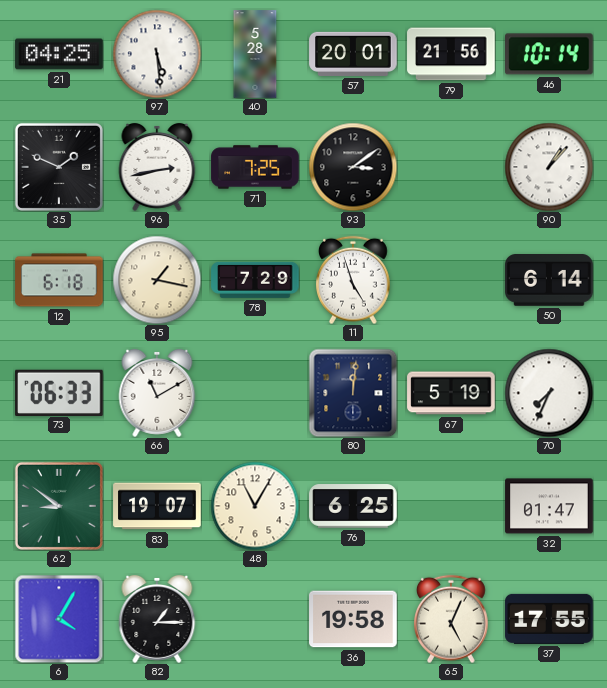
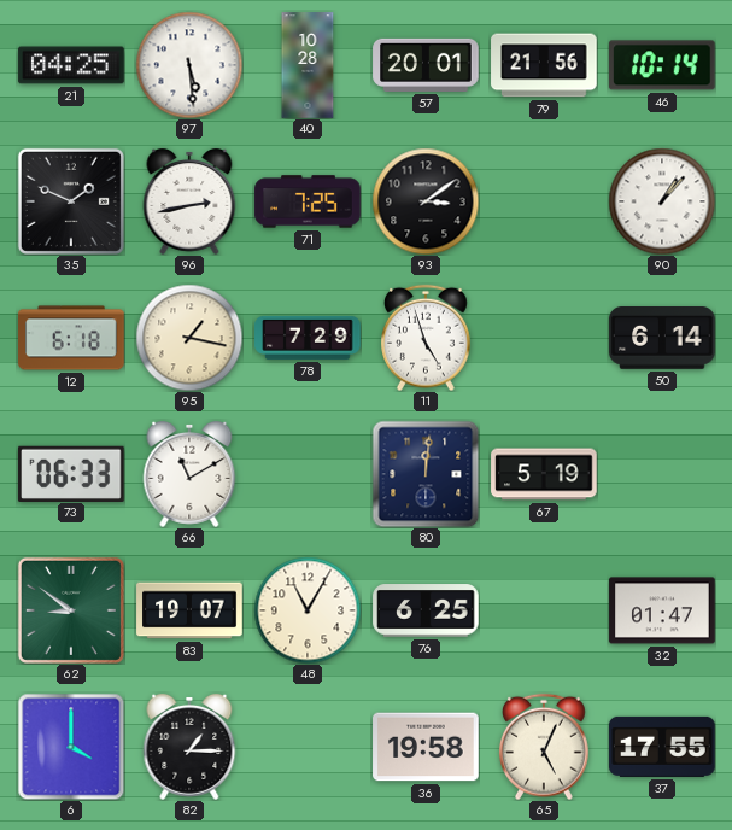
40: 5:28 -> 10:28 (308, 65)
70: 7:34 -> none (549, 393)
6: 4:05 -> 4:00 (71, 747)
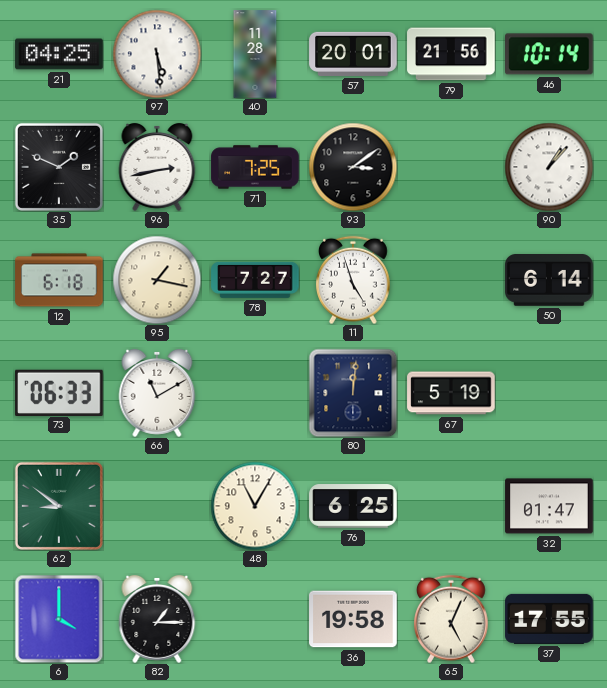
40: 10:28 -> 11:28 (255, 54)
78: 7:29 -> 7:27 (255, 280)
83: 19:07 -> none (189, 610)
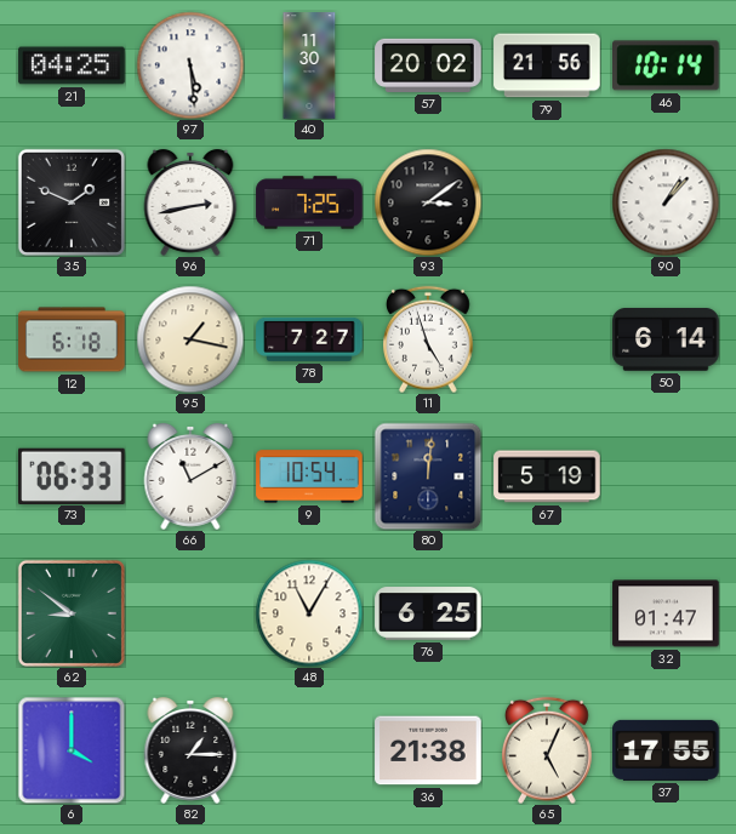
40: 11:28 -> 11:30 (309, 65)
57: 20:01 -> 20:02 (428, 65)
9: none -> 10:54 (309, 476)
36: 19:58 -> 21:38 (428, 750)
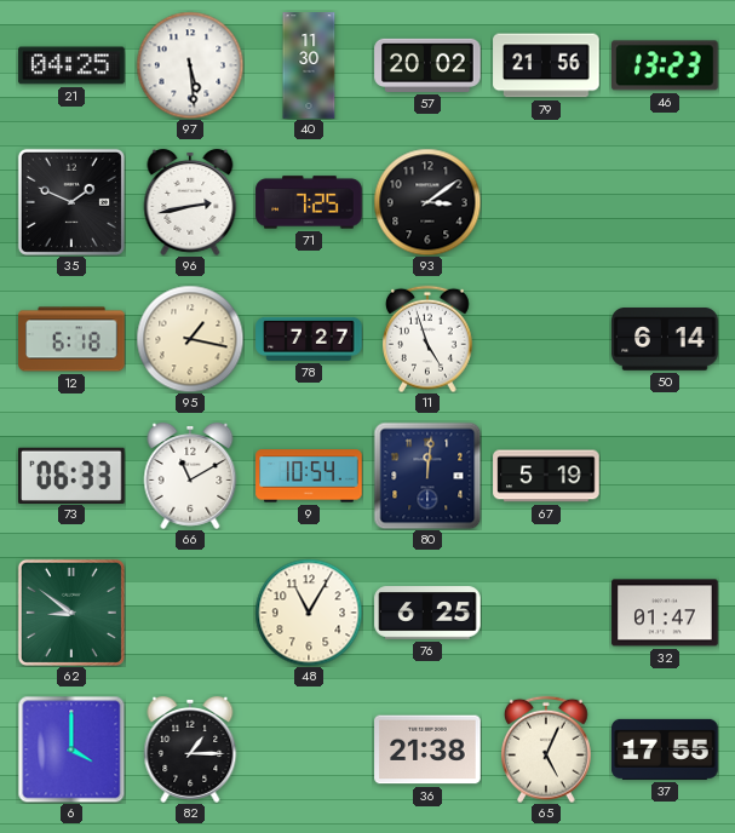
46: 10:14 -> 13:23 (666, 65)
90: 1:07 -> none (666, 202)
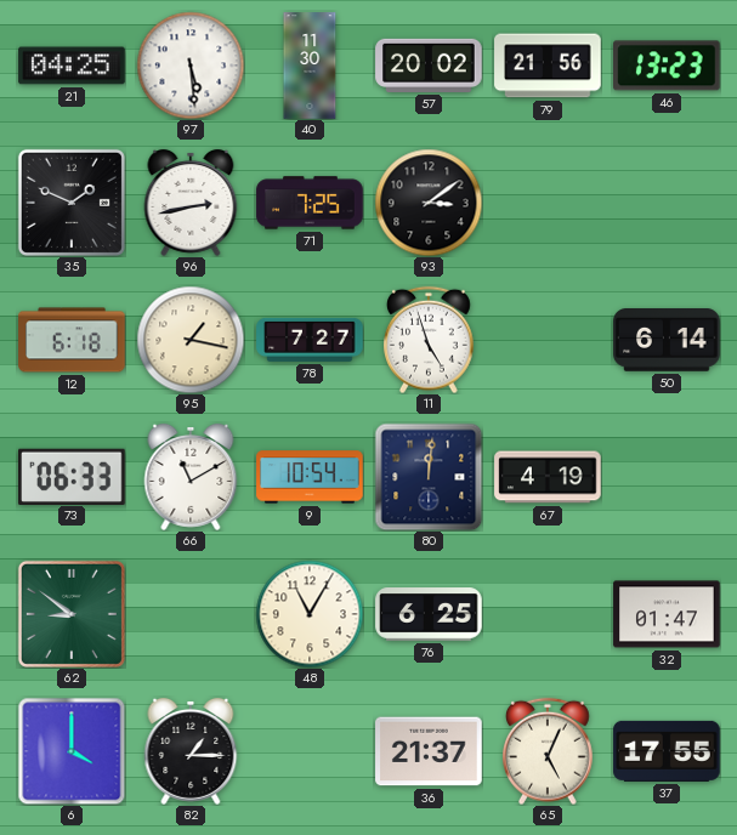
67: 5:19 -> 4:19 (548, 477)
36: 21:38 -> 21:37 (429, 751)
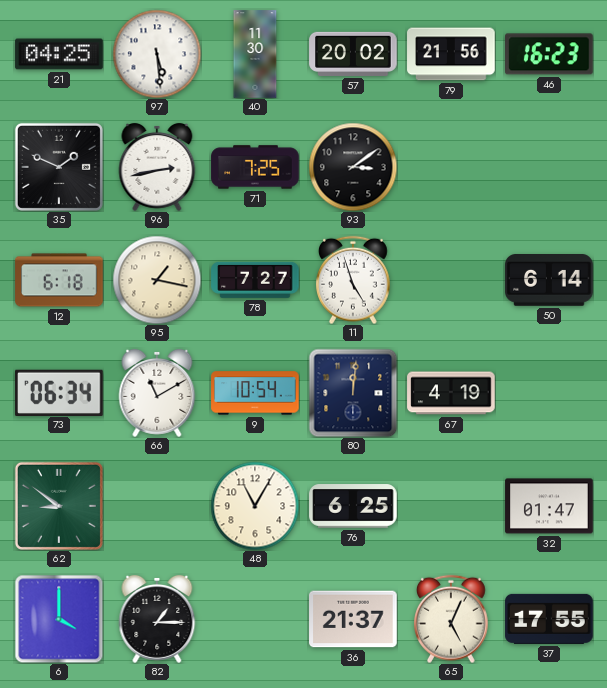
46: 13:23 -> 16:23 (550, 54)
73: 06:33 -> 06:34 (59, 392)
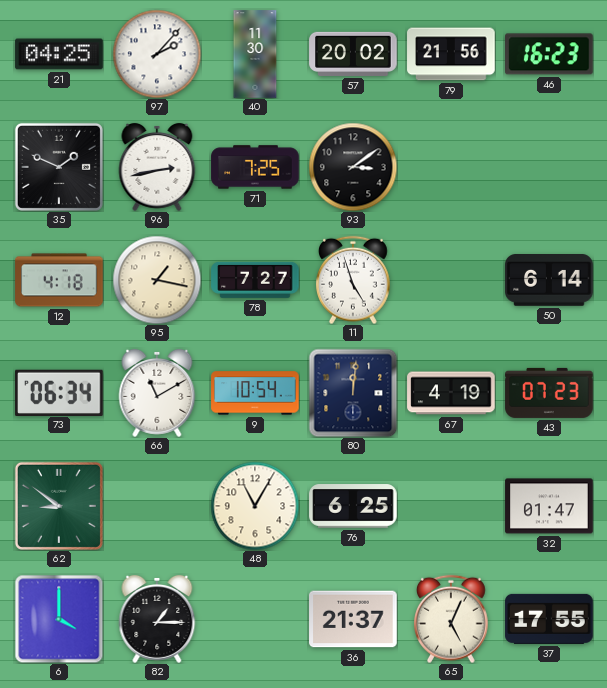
97: 5:29 -> 2:07 (157, 54)
12: 6:18 -> 4:18 (59, 280)
43: none -> 07:23 (549, 393)
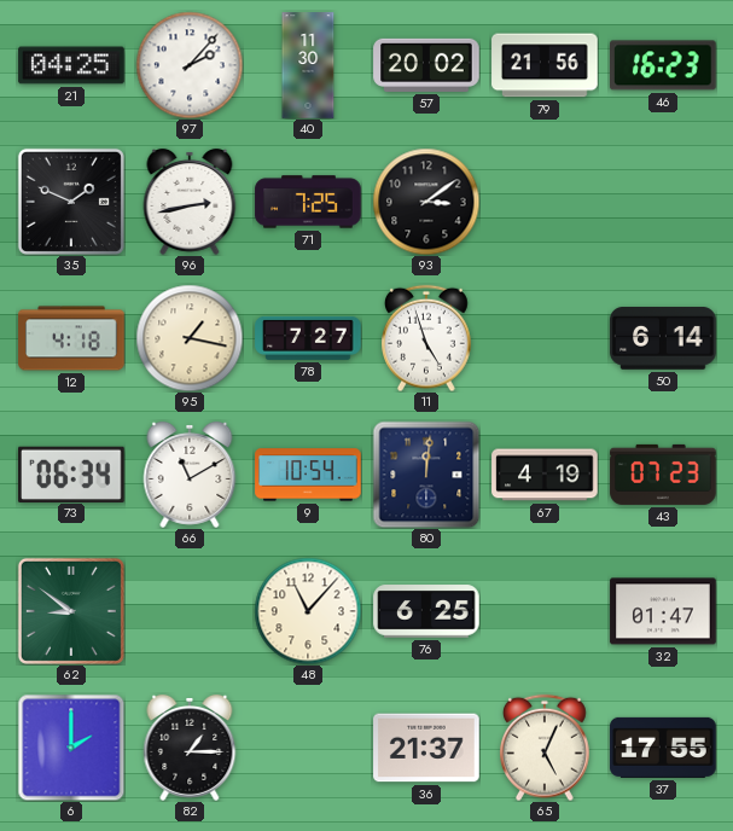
48: 11:05 -> 11:07 (308, 611)
6: 4:00 -> 2:00 (71, 748)
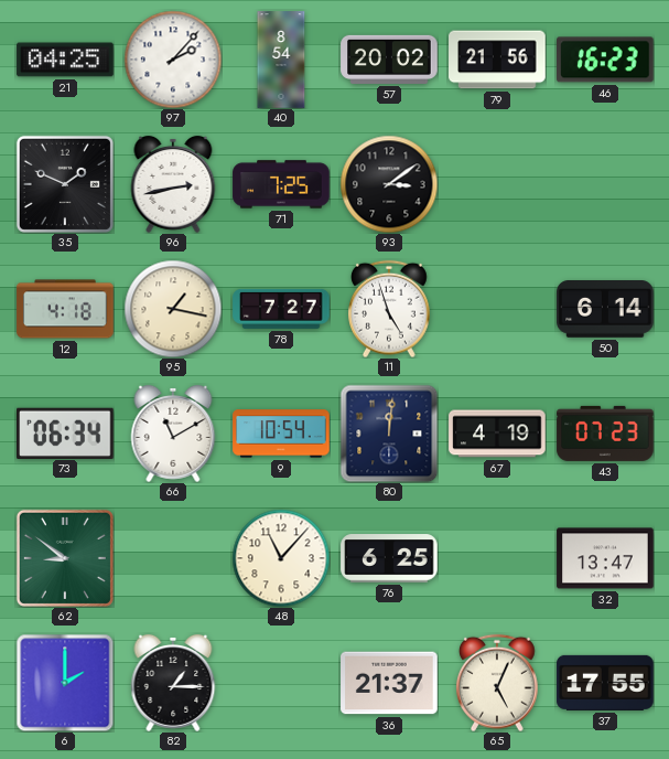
40: 11:30 -> 8:54 (281, 60)
32: 01:47 -> 13:47 (605, 558)
